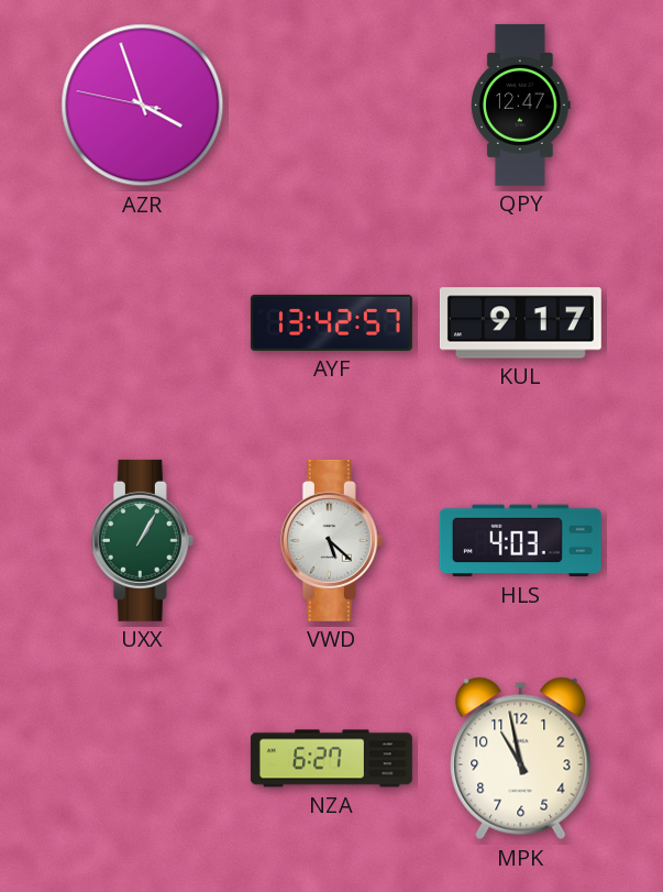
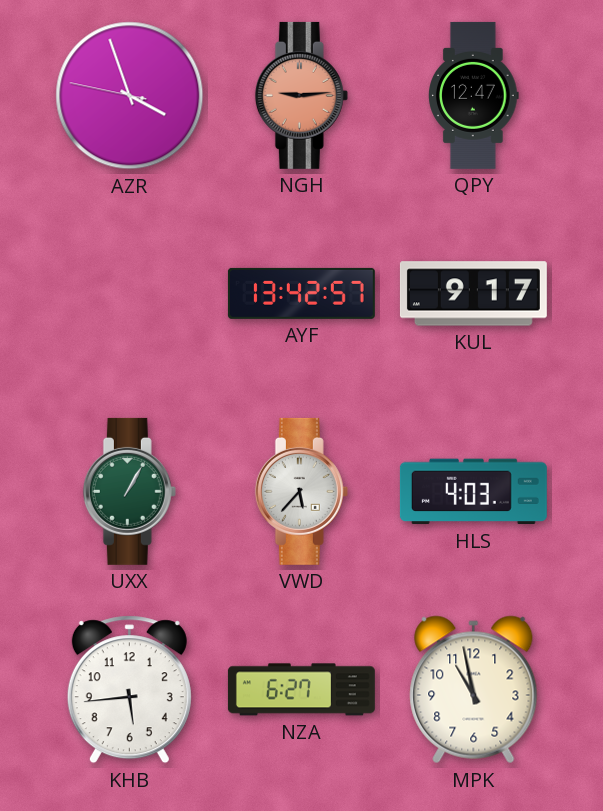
NGH: none -> 9:14 (301, 95)
VWD: 5:22 -> 5:37 (301, 491)
KHB: none -> 5:44 (129, 690)
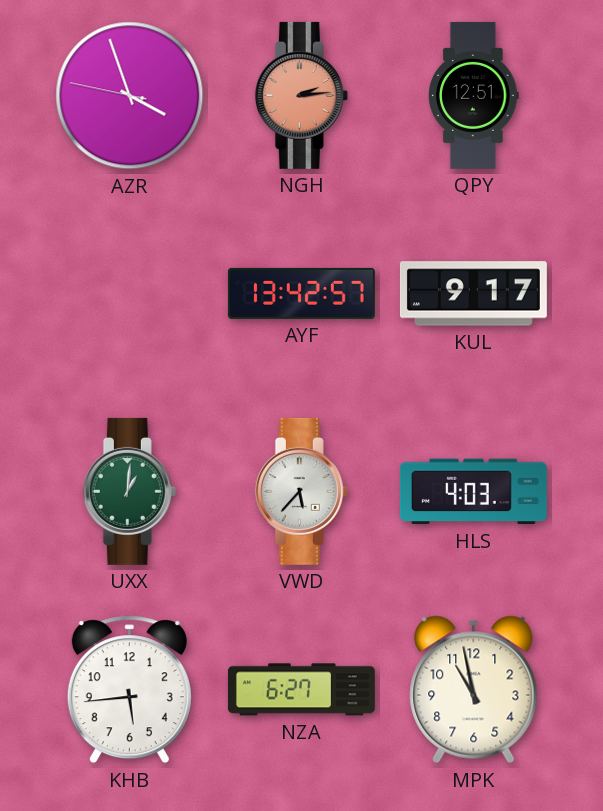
NGH: 9:14 -> 2:14 (301, 95)
QPY: 12:47 -> 12:51 (474, 95)
UXX: 1:05 -> 1:01 (129, 491)
